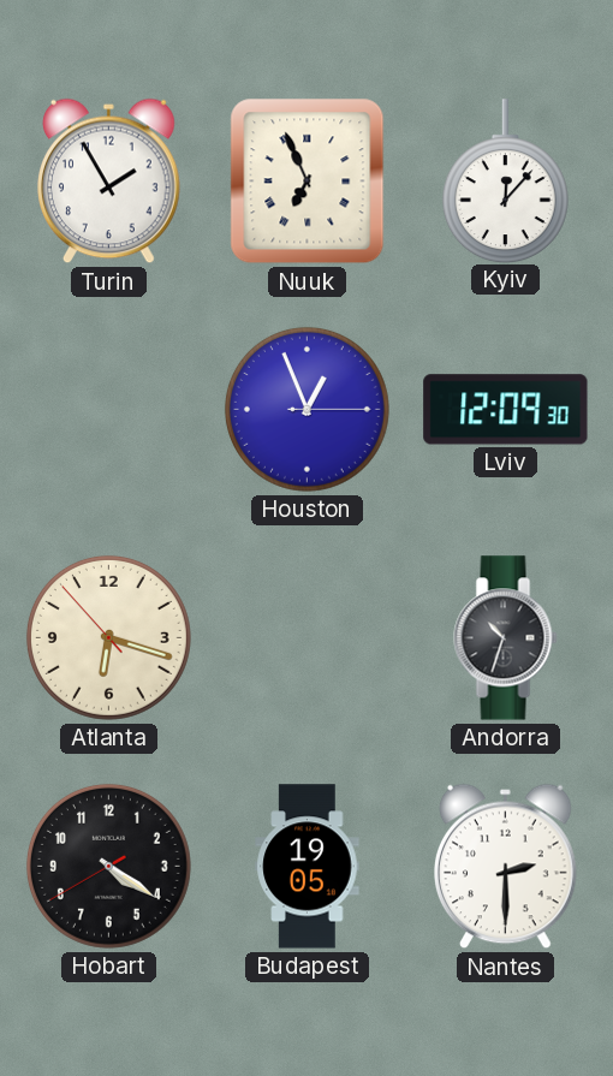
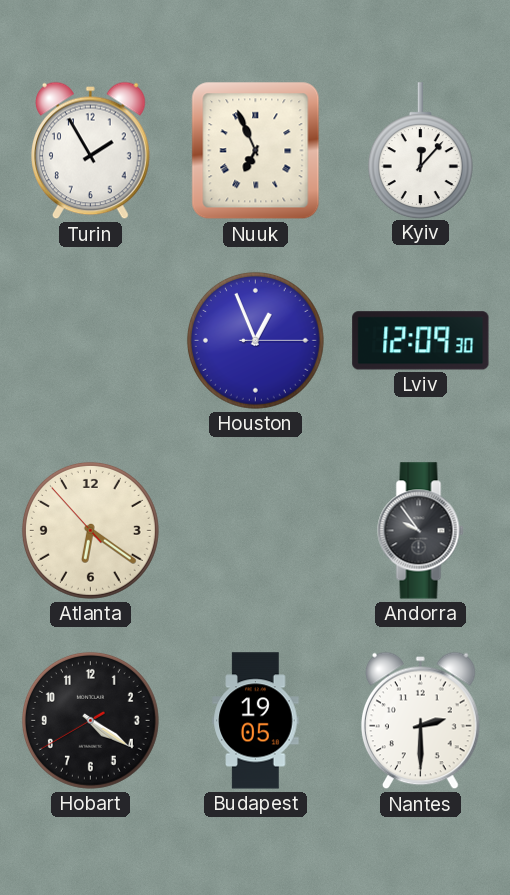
Atlanta: 6:17 -> 6:20 (90, 530)
Andorra: 10:33 -> 9:54 (421, 531)
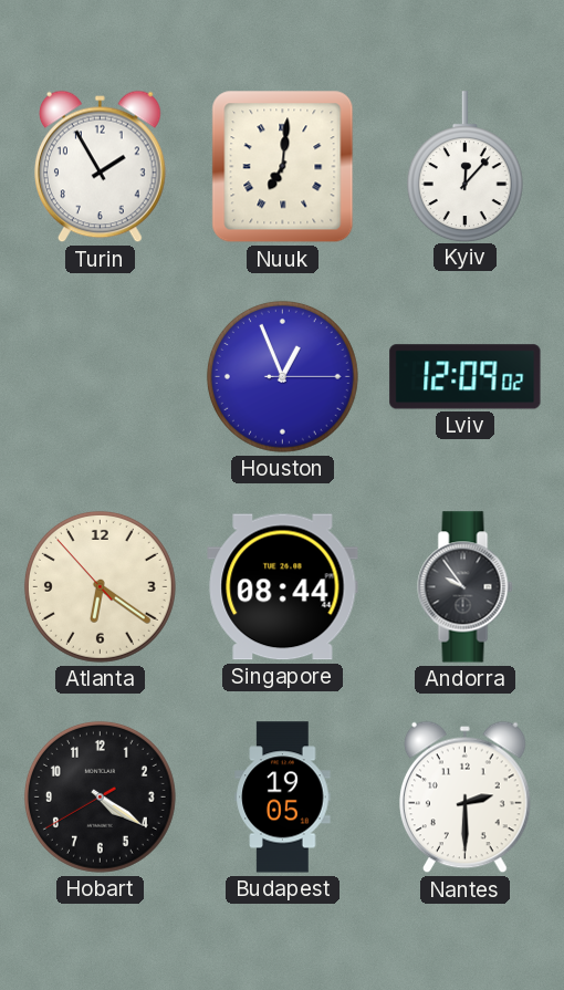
Nuuk: 6:56 -> 7:01 (283, 167)
Lviv: 12:09:30 -> 12:09:02 (466, 377)
Singapore: none -> 08:44 (283, 587)
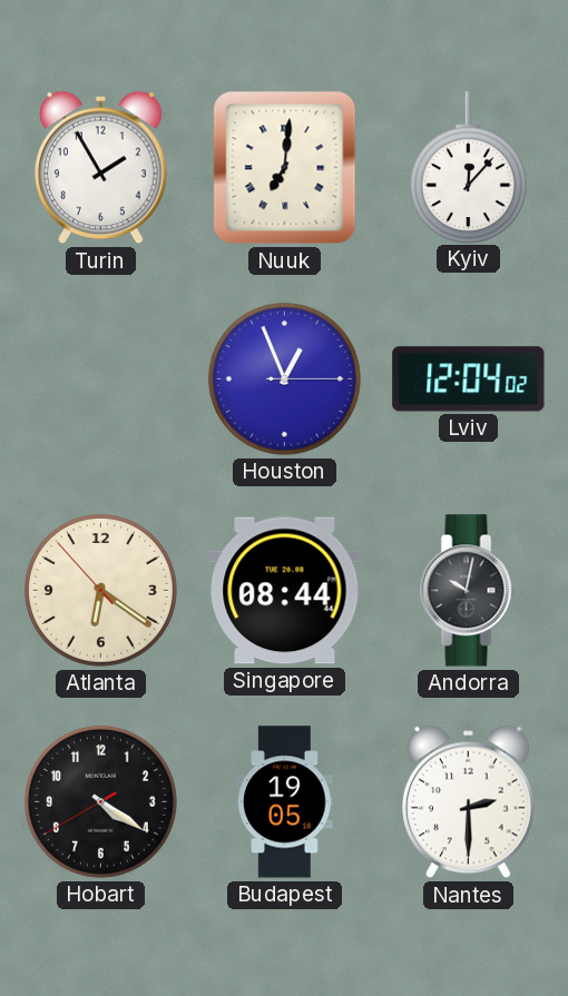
Lviv: 12:09 -> 12:04 (469, 379)
Andorra: 9:54 -> 10:02 (469, 591)
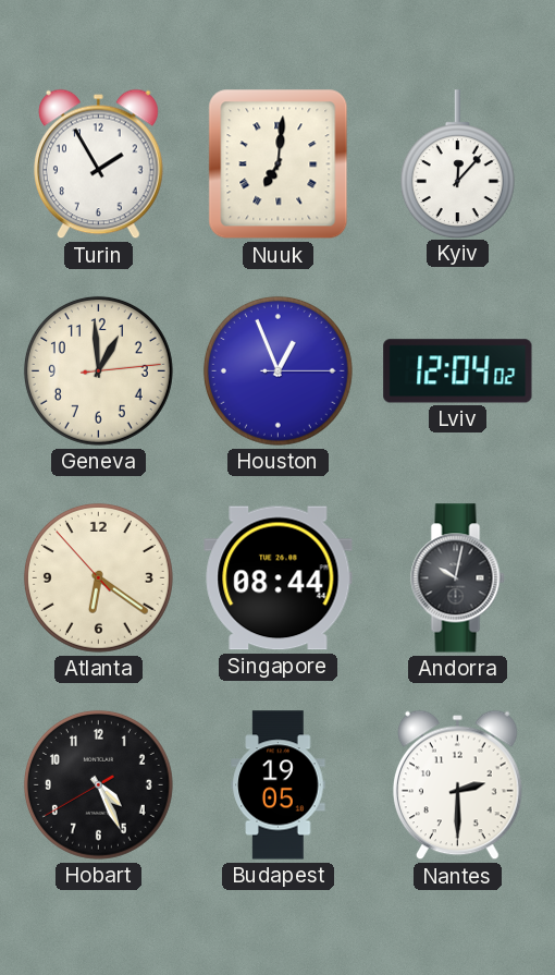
Geneva: none -> 12:59 (98, 370)
Hobart: 4:20 -> 4:25 (98, 784)
